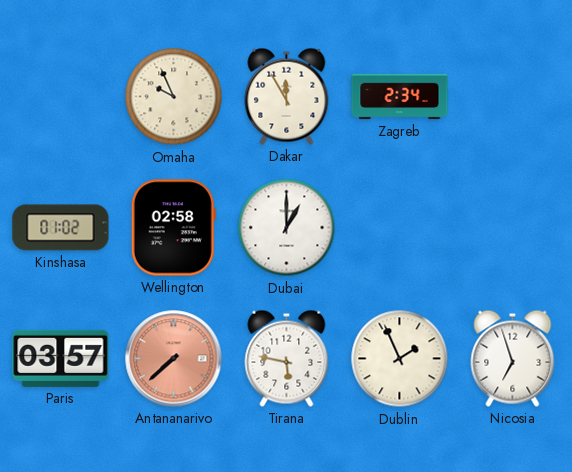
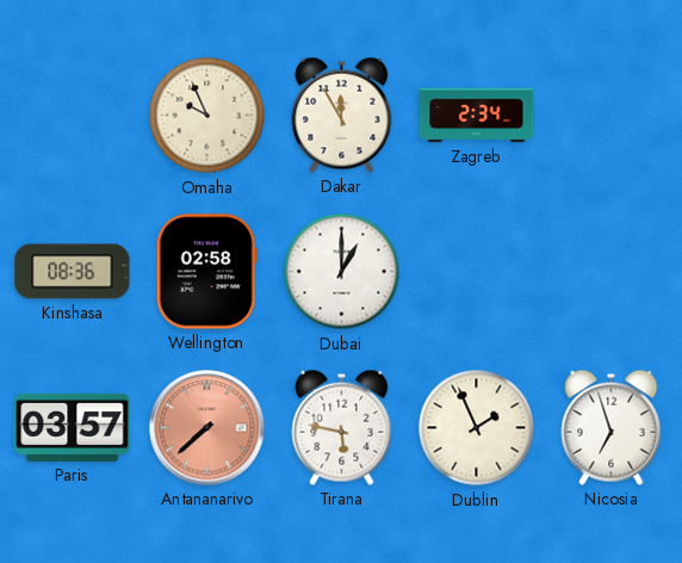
Kinshasa: 01:02 -> 08:36 (73, 272)
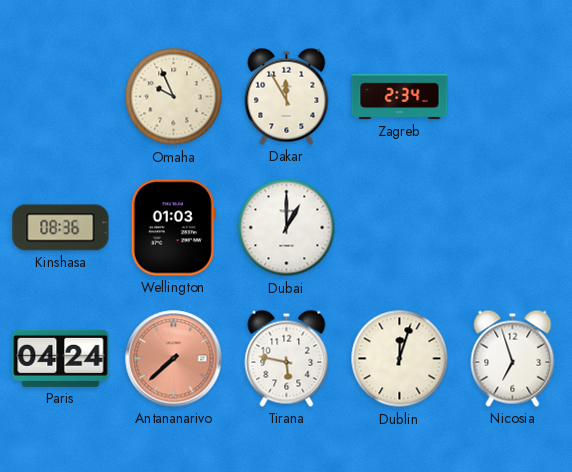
Wellington: 02:58 -> 01:03 (173, 228)
Paris: 03:57 -> 04:24 (61, 358)
Dublin: 1:56 -> 12:03 (400, 359)
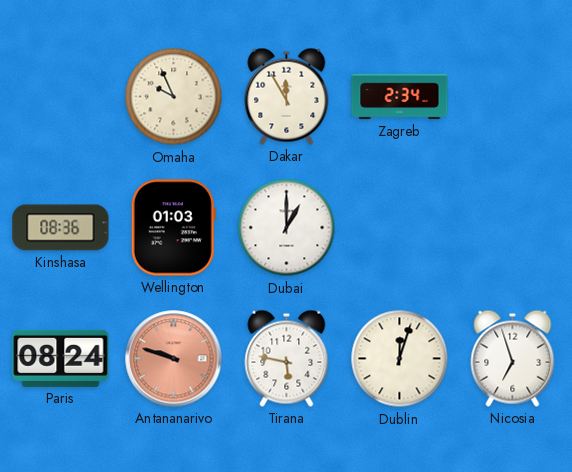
Paris: 04:24 -> 08:24 (61, 358)
Antananarivo: 7:38 -> 9:48 (174, 359)
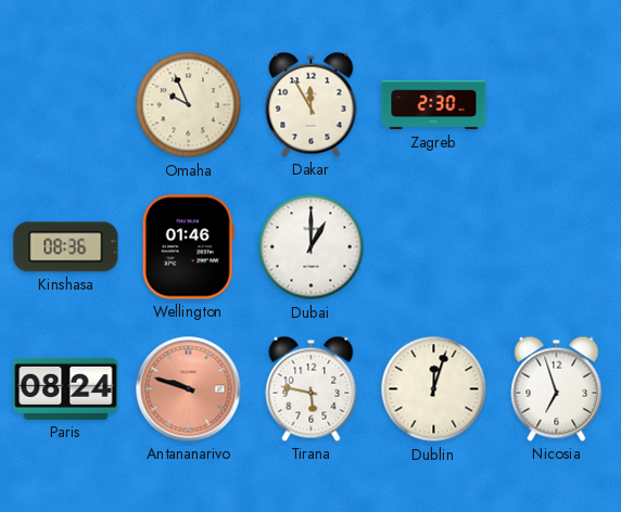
Zagreb: 2:34 -> 2:30 (434, 105)
Wellington: 01:03 -> 01:46 (188, 247)
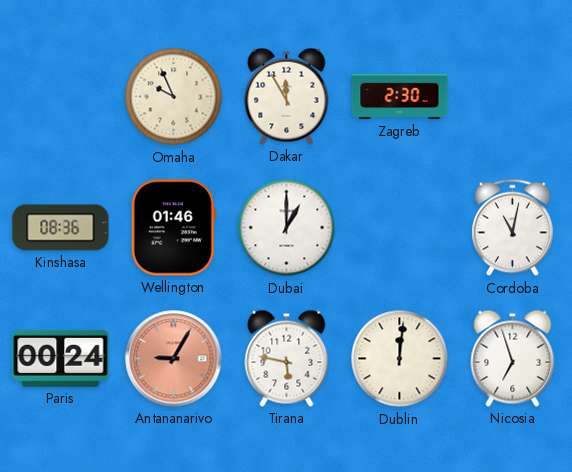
Cordoba: none -> 11:02 (513, 228)
Paris: 08:24 -> 00:24 (61, 358)
Antananarivo: 9:48 -> 9:05 (174, 359)
Dublin: 12:03 -> 12:01 (400, 359)
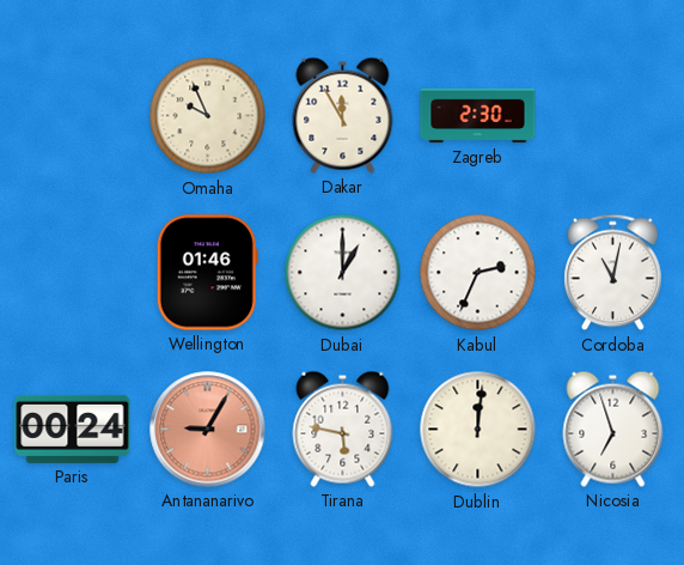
Kinshasa: 08:36 -> none (61, 228)
Kabul: none -> 2:34 (478, 273)
